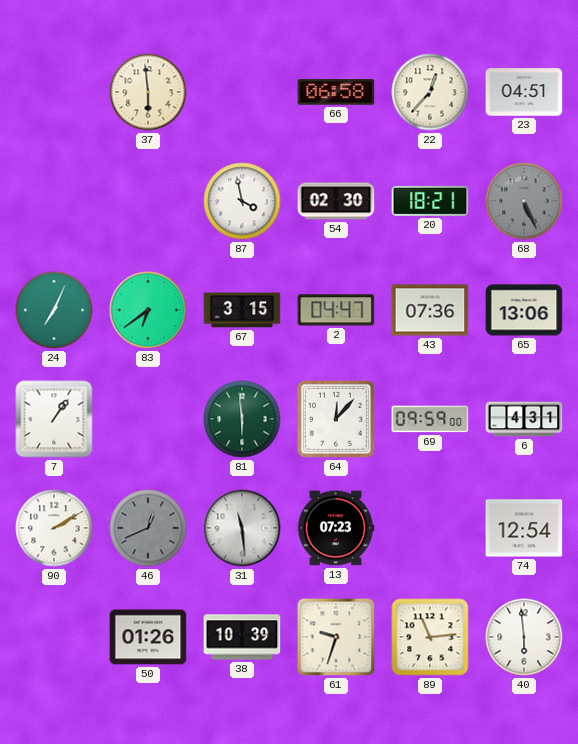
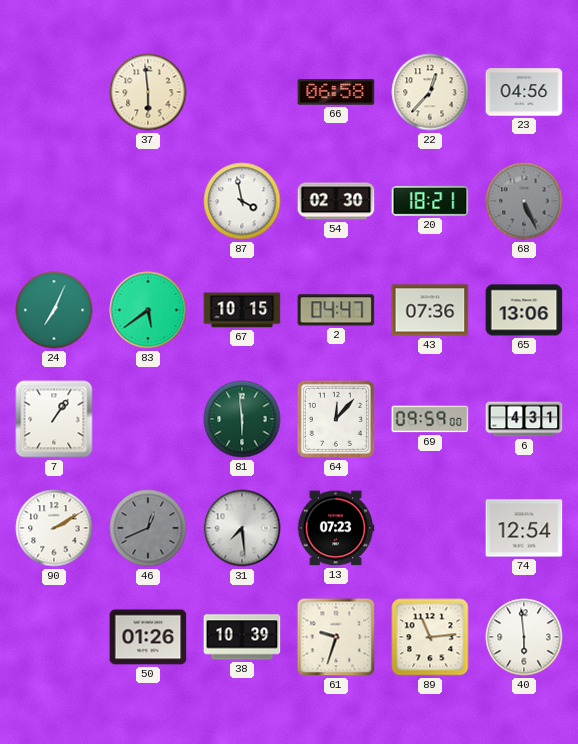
23: 04:51 -> 04:56 (524, 92)
83: 6:39 -> 5:39 (148, 310)
67: 3:15 -> 10:15 (242, 310)
31: 11:29 -> 7:29 (242, 528)
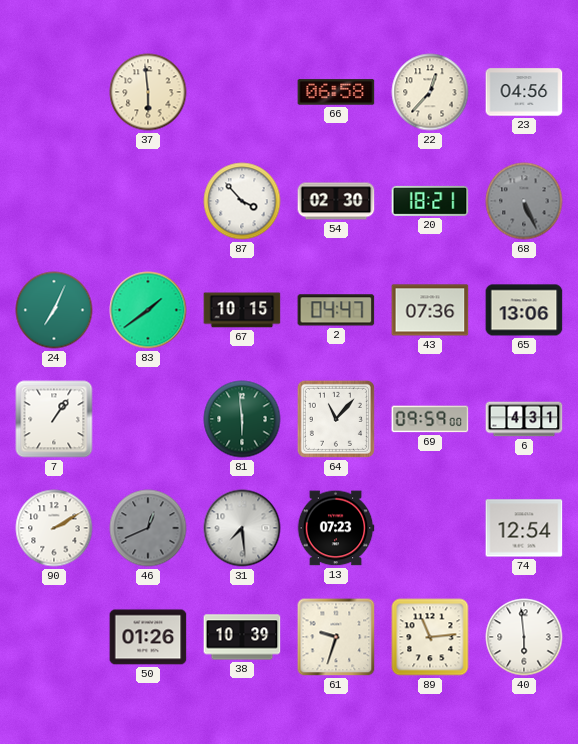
87: 3:58 -> 3:53 (242, 201)
83: 5:39 -> 1:39 (148, 310)
64: 12:07 -> 11:07 (336, 419)
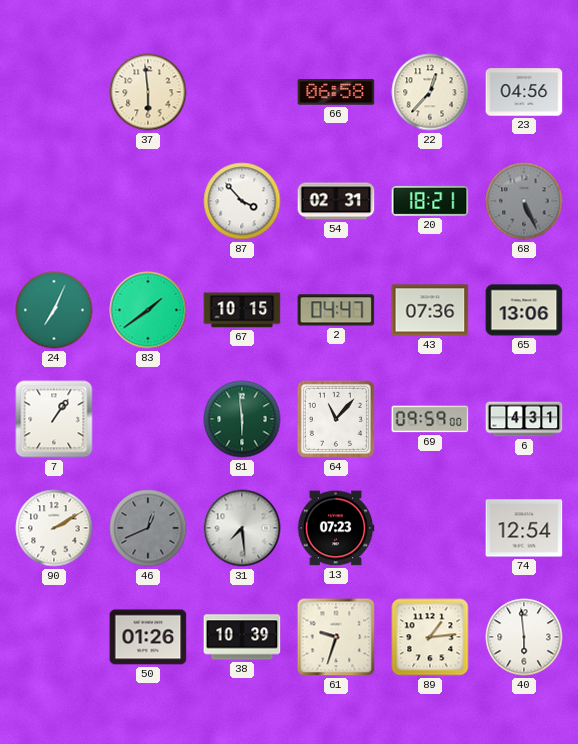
54: 02:30 -> 02:31 (336, 201)
89: 11:14 -> 1:14 (430, 637)
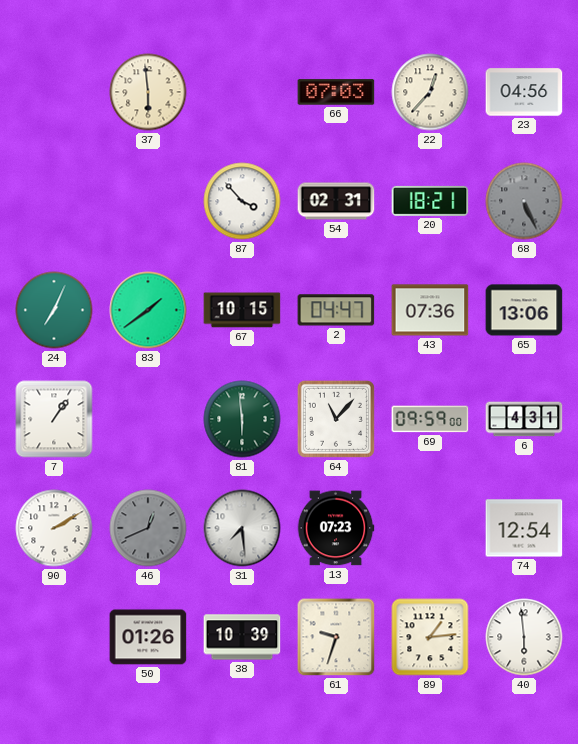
66: 06:58 -> 07:03 (336, 92)
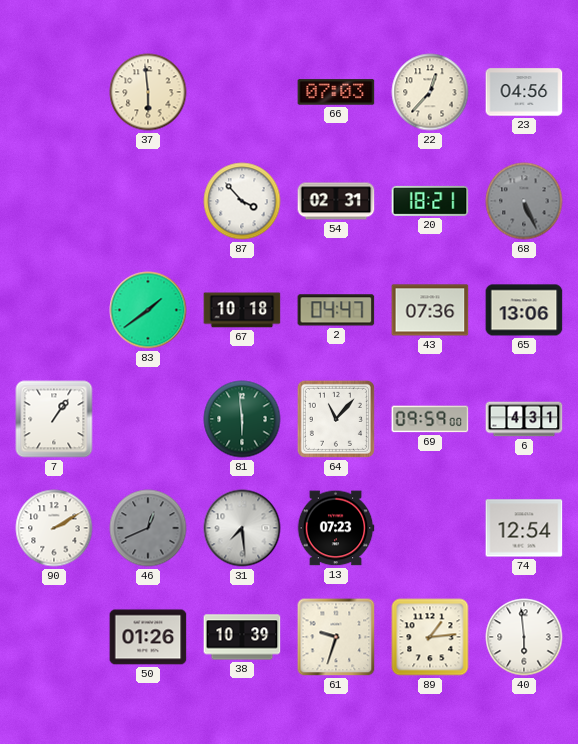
24: 7:04 -> none (54, 310)
67: 10:15 -> 10:18 (242, 310)
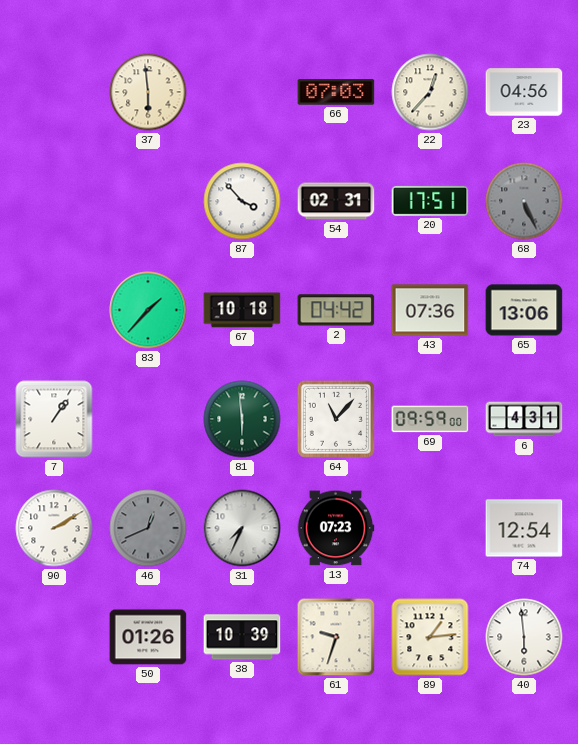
20: 18:21 -> 17:51 (430, 201)
83: 1:39 -> 1:37 (148, 310)
2: 04:47 -> 04:42 (336, 310)
31: 7:29 -> 7:34 (242, 528)
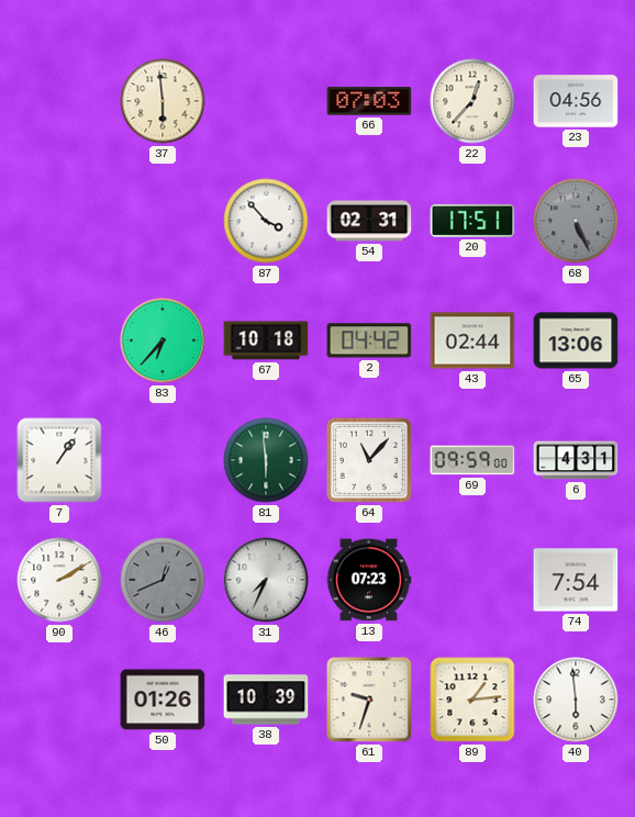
83: 1:37 -> 6:37 (163, 340)
43: 07:36 -> 02:44 (472, 340)
74: 12:54 -> 7:54 (576, 580)
